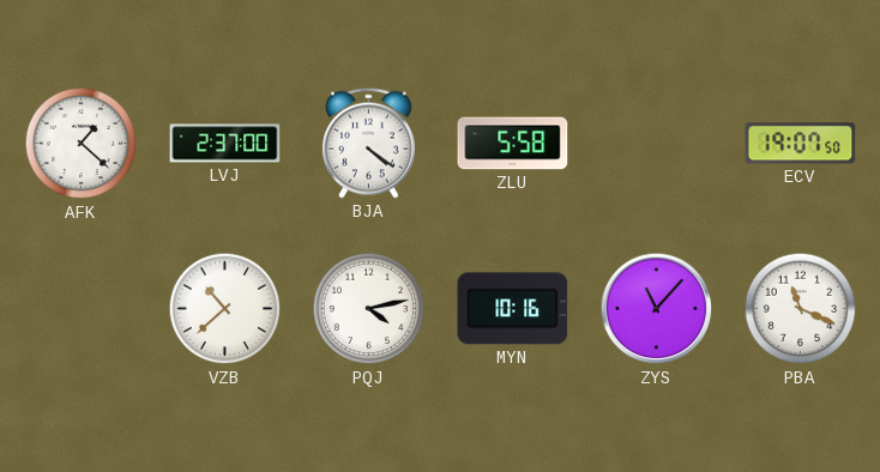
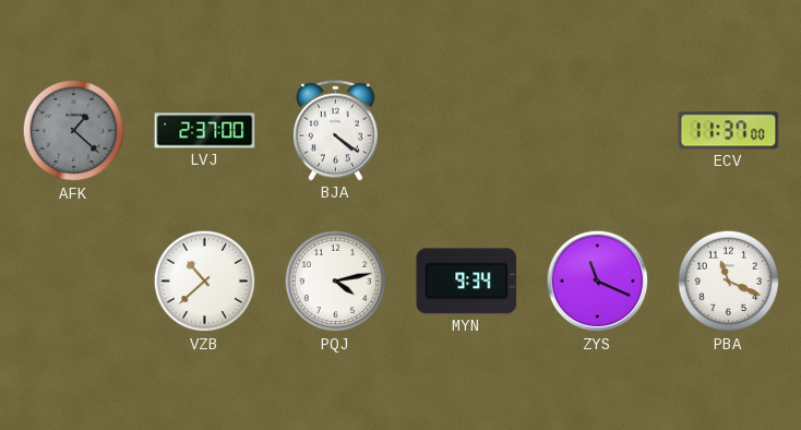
AFK dial: white -> grey (74, 131)
ZLU: 5:58 -> none (513, 144)
ECV: 19:07 -> 11:37 (729, 131)
MYN: 10:16 -> 9:34 (467, 282)
ZYS: 11:07 -> 11:19 (598, 282)
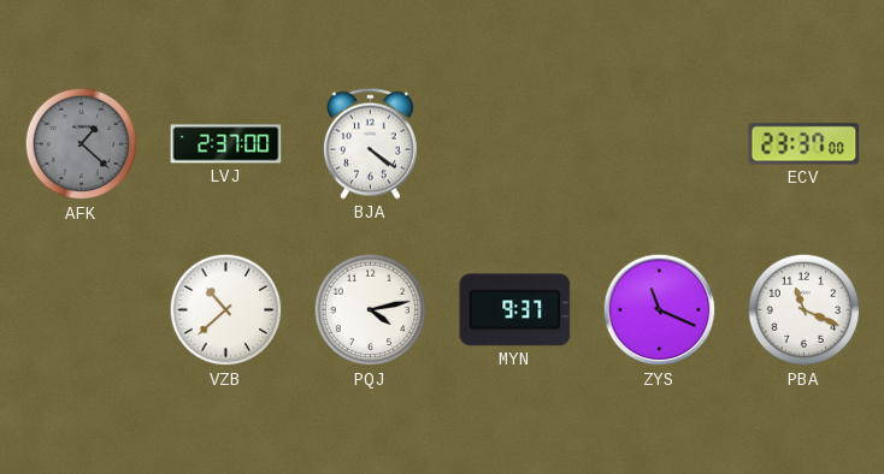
ECV: 11:37 -> 23:37 (805, 144)
MYN: 9:34 -> 9:37 (515, 310)
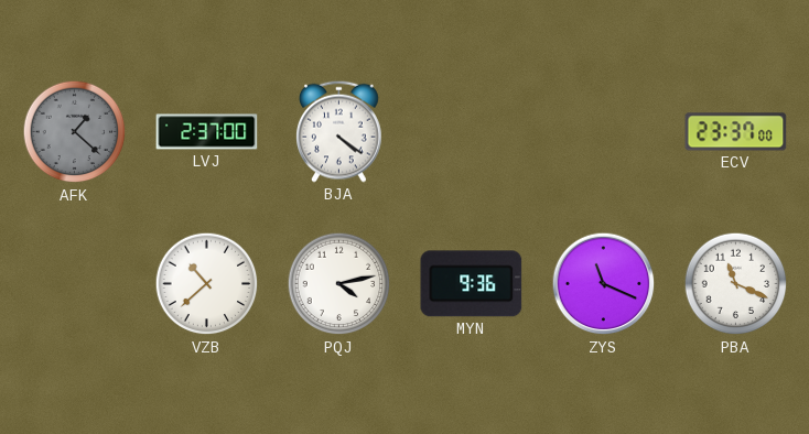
MYN: 9:37 -> 9:36 (472, 284)
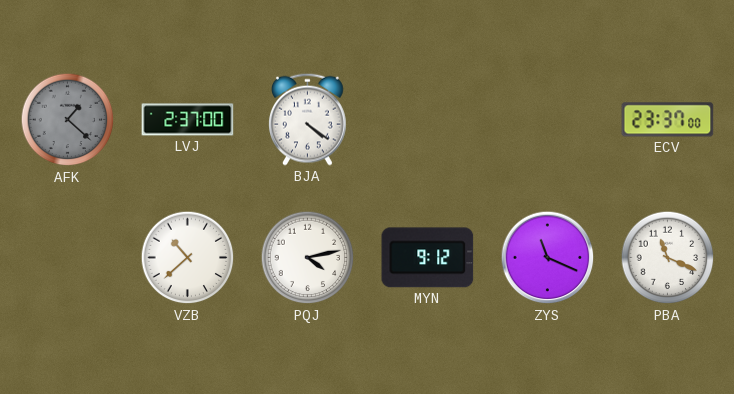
MYN: 9:36 -> 9:12 (428, 258)
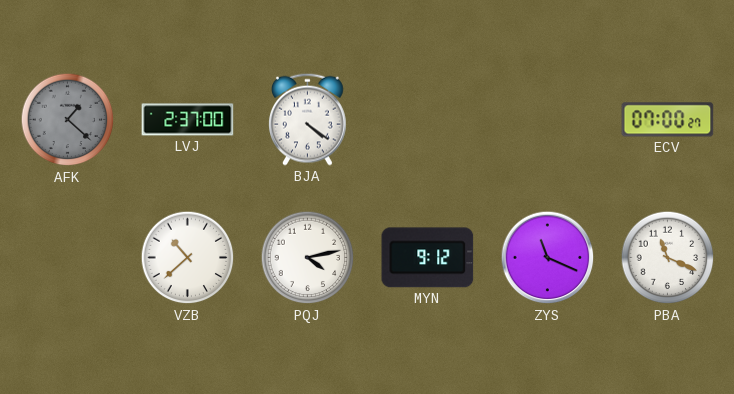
ECV: 23:37 -> 07:00 (668, 120)
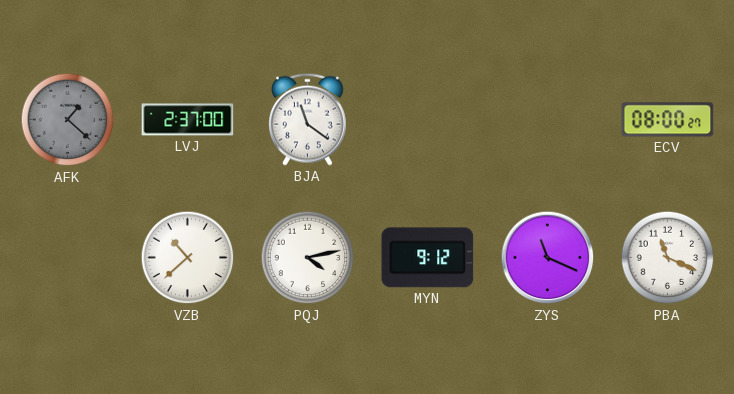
BJA: 4:21 -> 11:21 (308, 119)
ECV: 07:00 -> 08:00 (668, 120)
